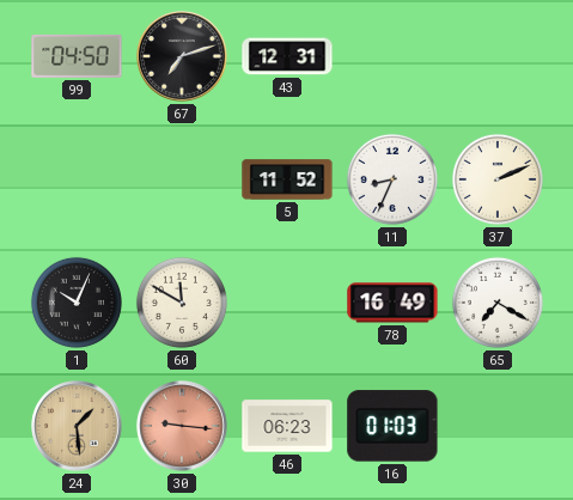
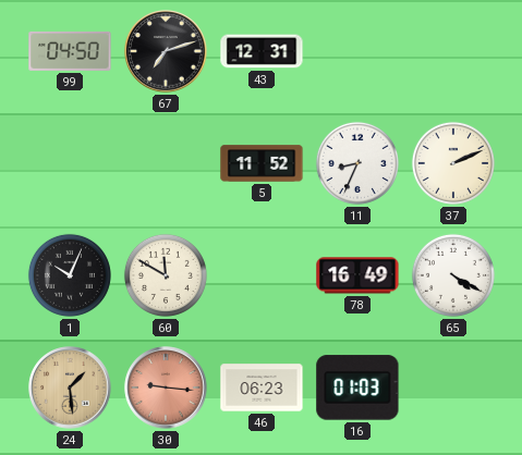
65: 7:20 -> 4:20 (453, 275)
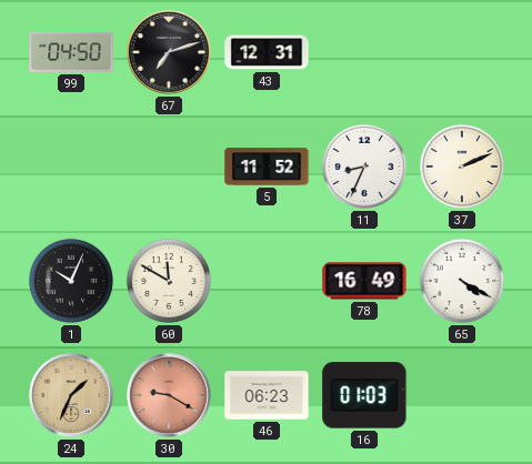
24: 1:29 -> 1:34 (71, 395)
30: 9:16 -> 9:20 (169, 395)
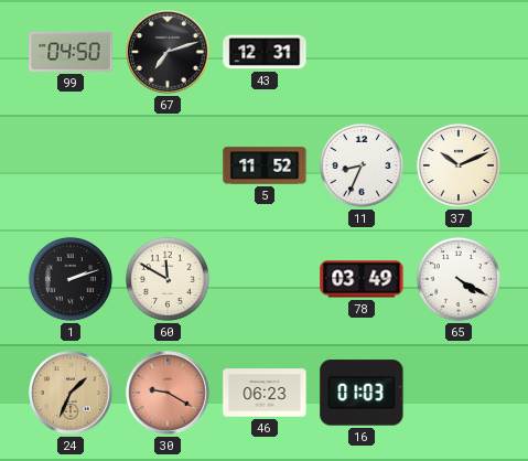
37: 2:11 -> 10:11 (459, 165)
1: 10:04 -> 2:12 (71, 279)
78: 16:49 -> 03:49 (362, 279)
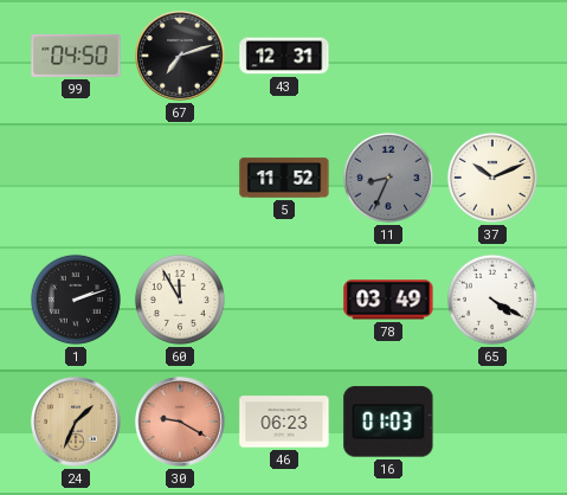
11 dial: white -> grey (388, 178)
60: 11:50 -> 11:55 (180, 300)
